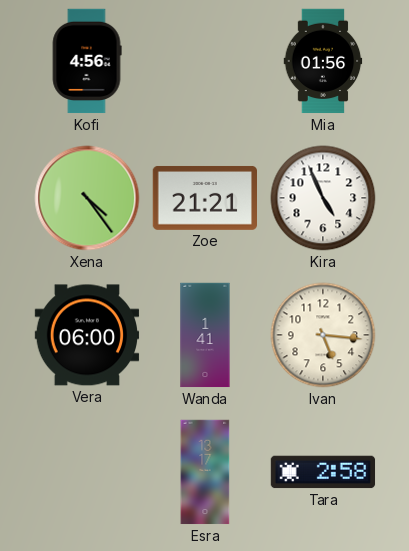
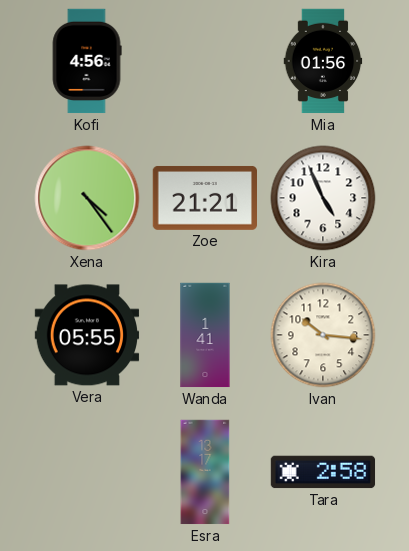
Vera: 06:00 -> 05:55 (87, 335)
Ivan: 5:16 -> 10:16 (323, 335)
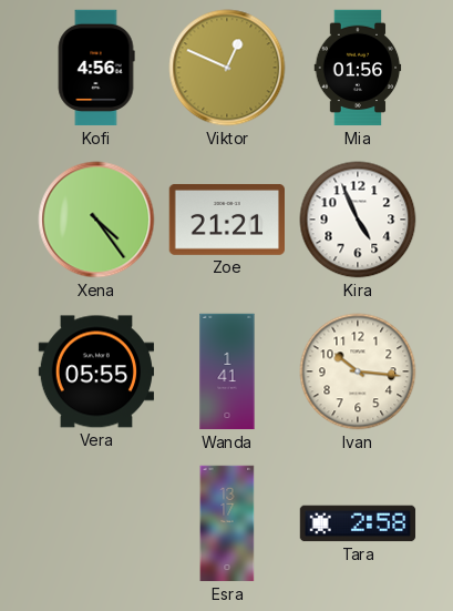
Viktor: none -> 12:49 (227, 68)
